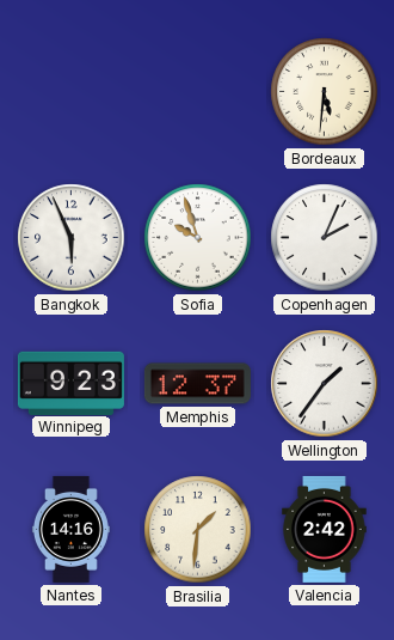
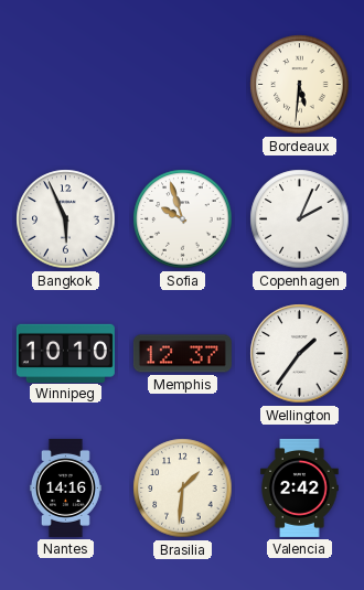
Winnipeg: 9:23 -> 10:10 (65, 353)
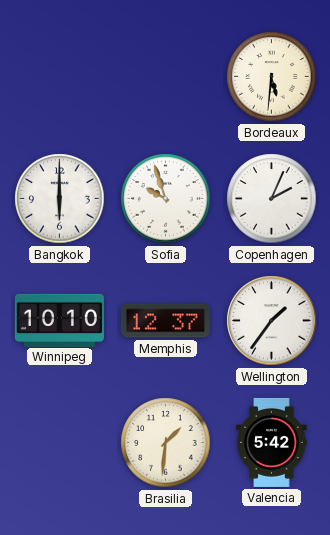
Bangkok: 5:56 -> 6:00 (60, 199)
Nantes: 14:16 -> none (65, 487)
Valencia: 2:42 -> 5:42 (272, 442)
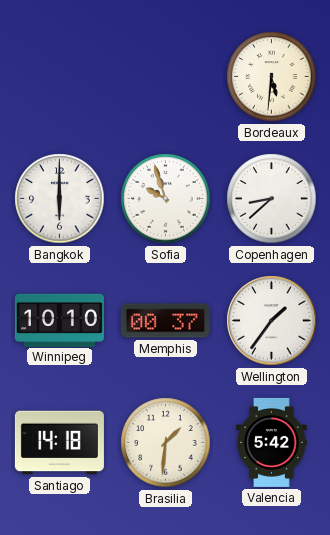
Copenhagen: 2:04 -> 8:38 (272, 199)
Memphis: 12:37 -> 00:37 (165, 321)
Santiago: none -> 14:18 (59, 443)
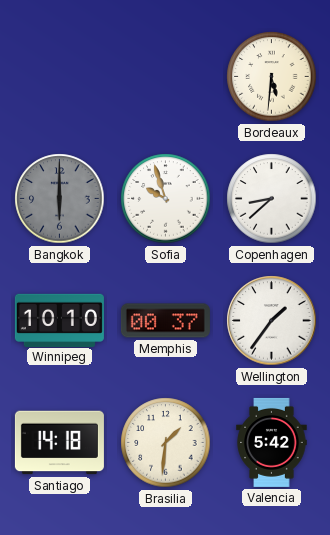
Bangkok dial: white -> grey (60, 199)
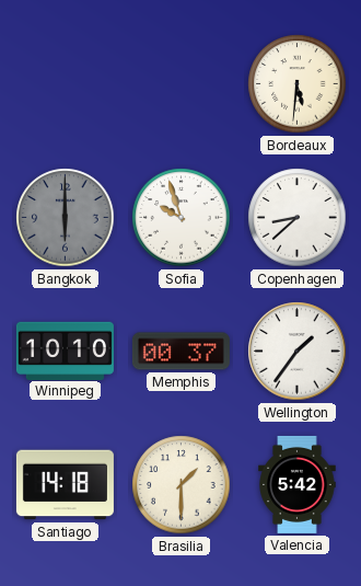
Brasilia: 1:31 -> 1:30 (182, 485)
